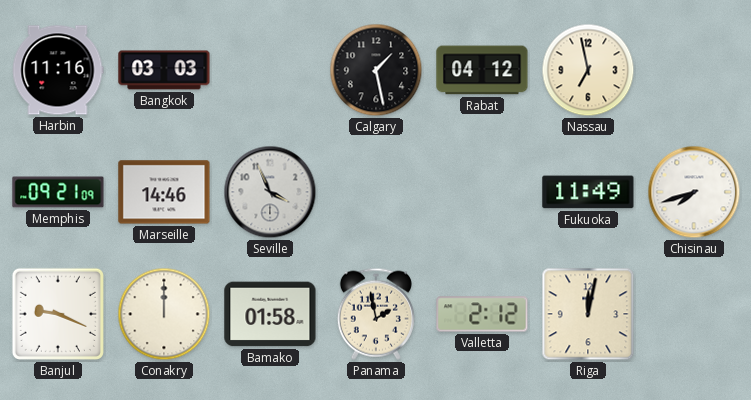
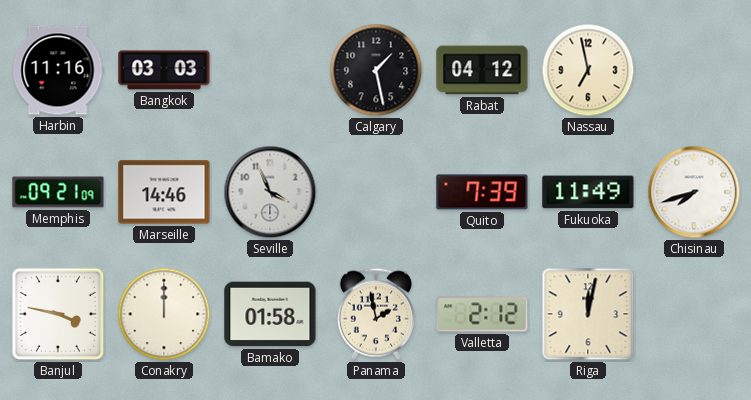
Quito: none -> 7:39 (482, 192)
Banjul: 9:19 -> 3:47 (58, 314)
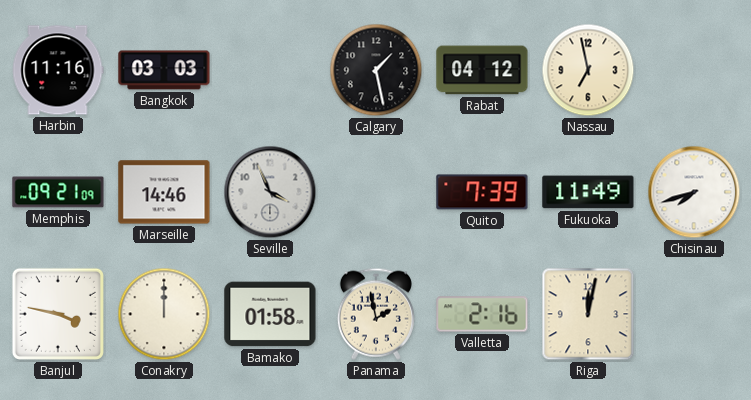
Valletta: 2:12 -> 2:16 (482, 314)
